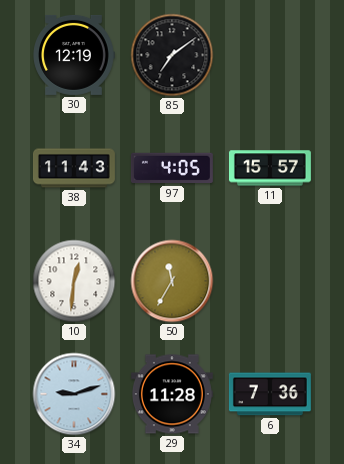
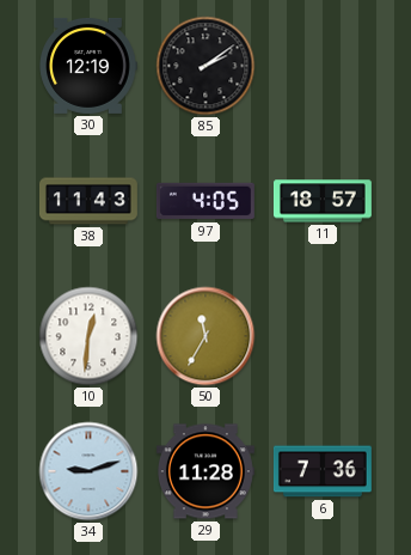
85: 7:09 -> 2:09 (205, 66)
11: 15:57 -> 18:57 (323, 201)
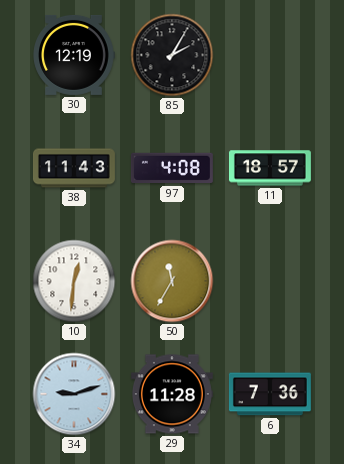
85: 2:09 -> 2:05 (172, 55)
97: 4:05 -> 4:08 (172, 168)
